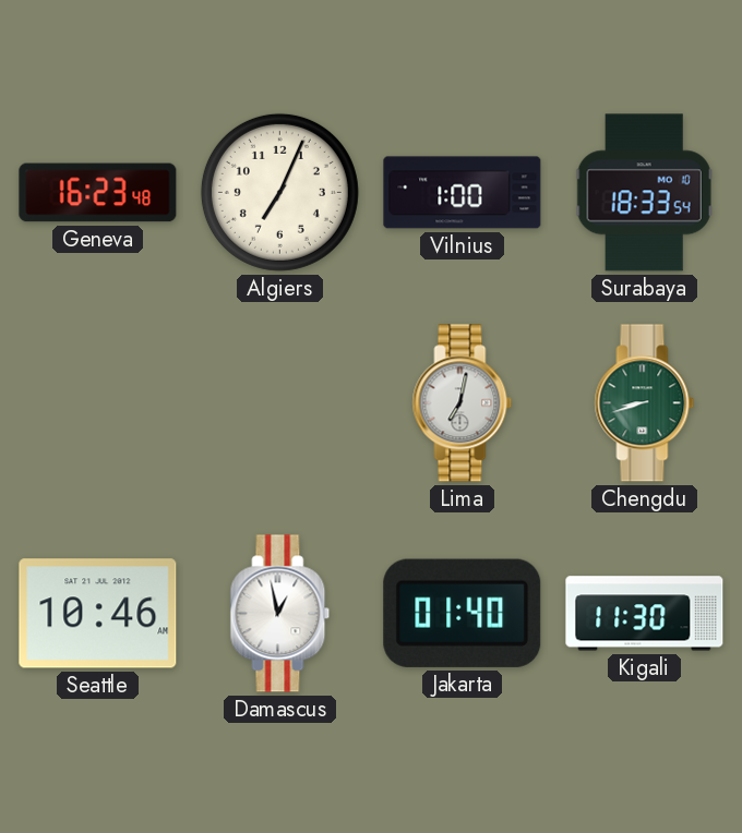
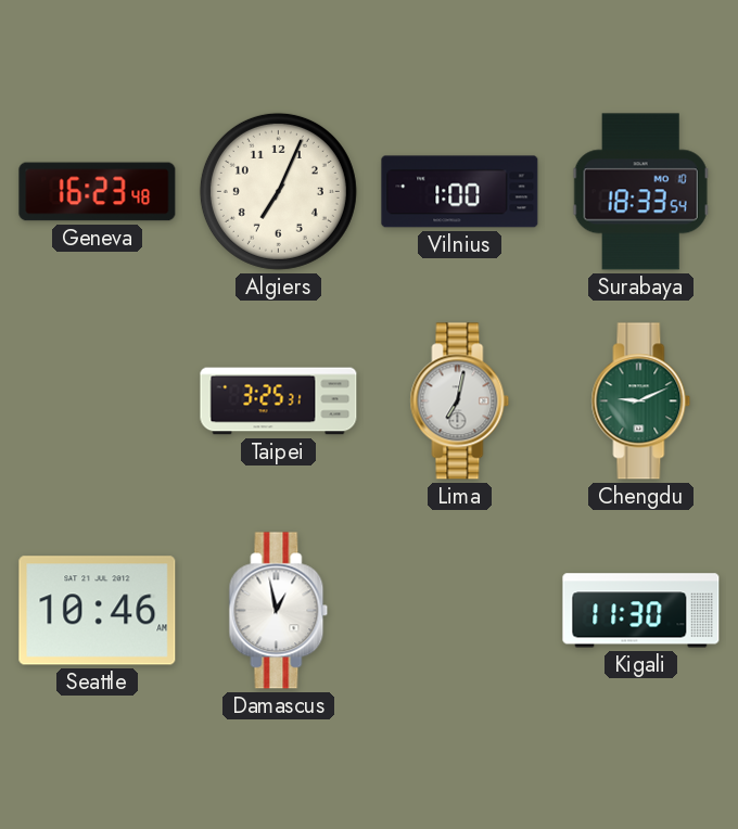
Taipei: none -> 3:25 (279, 401)
Chengdu: 8:42 -> 9:11 (641, 401)
Jakarta: 01:40 -> none (463, 613)
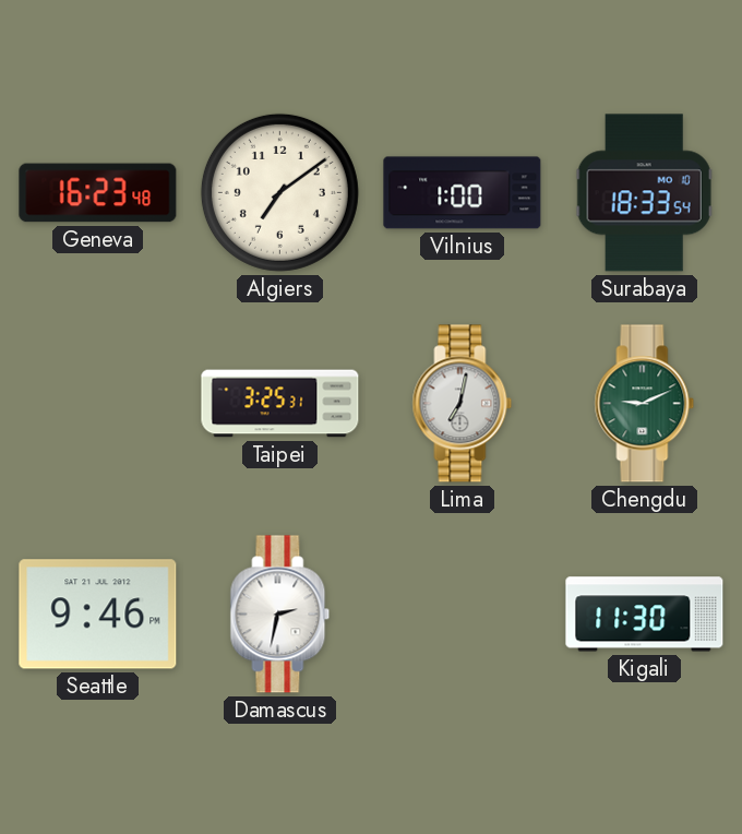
Algiers: 7:04 -> 7:09 (279, 192)
Seattle: 10:46 -> 9:46 (98, 615)
Damascus: 12:58 -> 2:32 (280, 615)
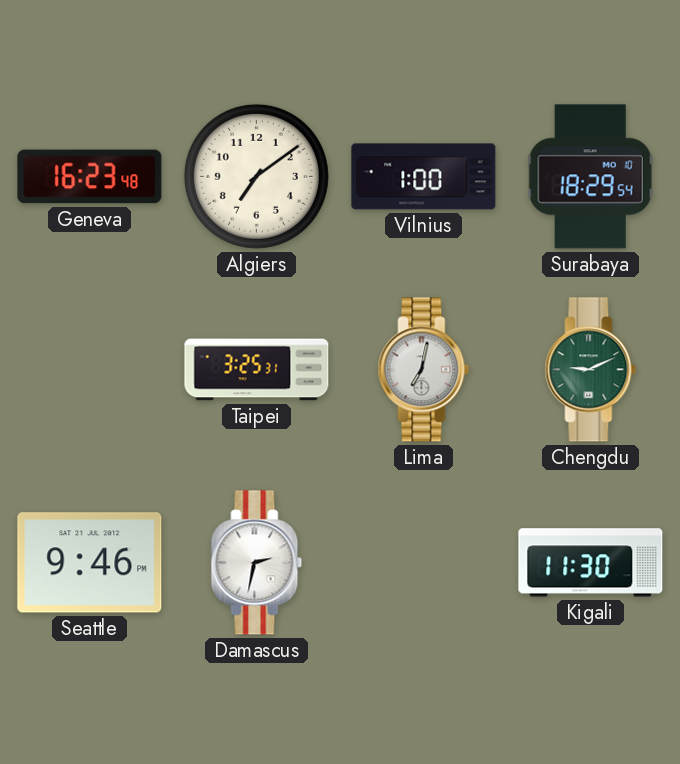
Surabaya: 18:33 -> 18:29 (590, 177)
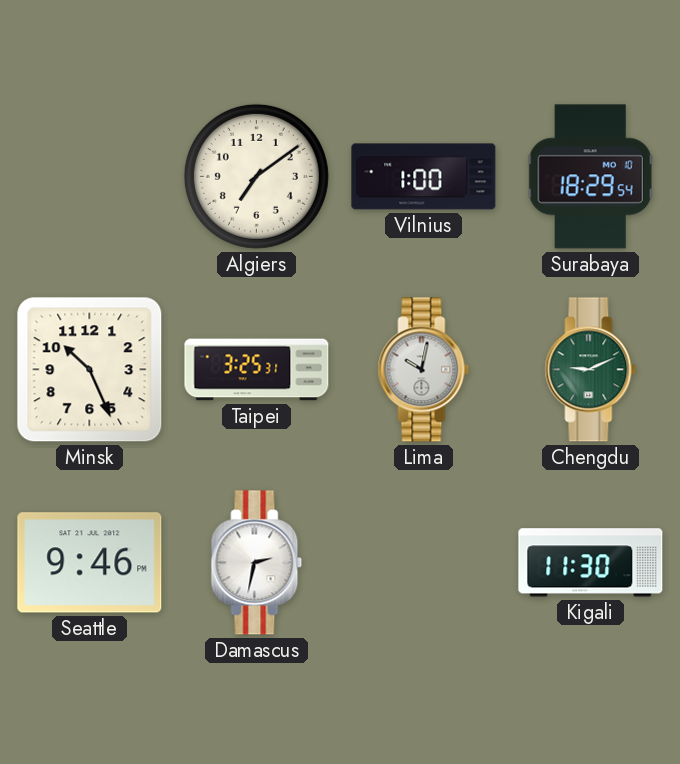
Geneva: 16:23 -> none (90, 177)
Minsk: none -> 10:26 (90, 370)
Lima: 7:02 -> 10:02 (424, 370)
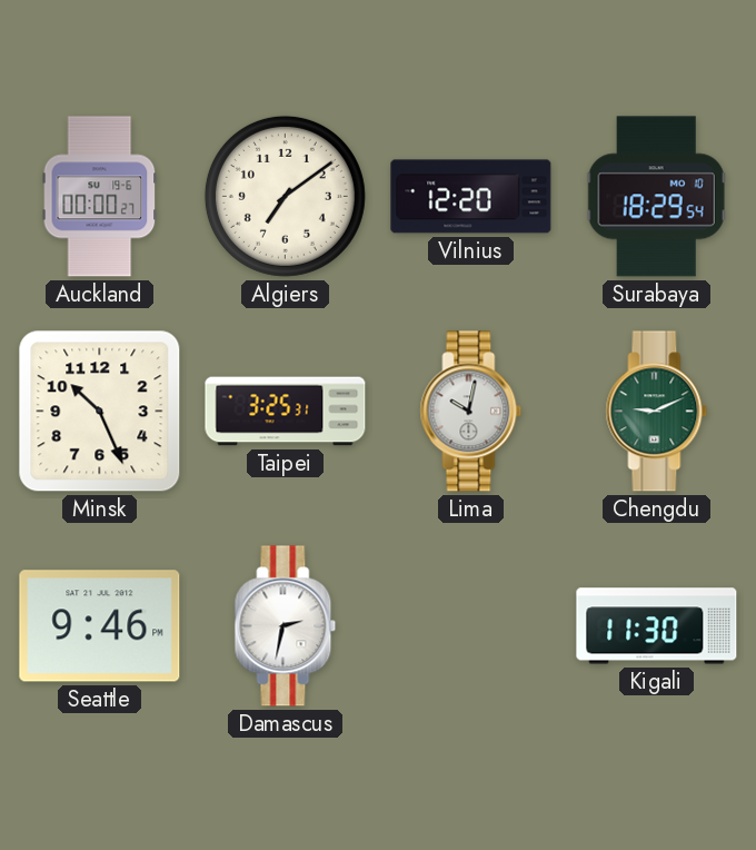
Auckland: none -> 00:00 (100, 197)
Vilnius: 1:00 -> 12:20 (471, 197)
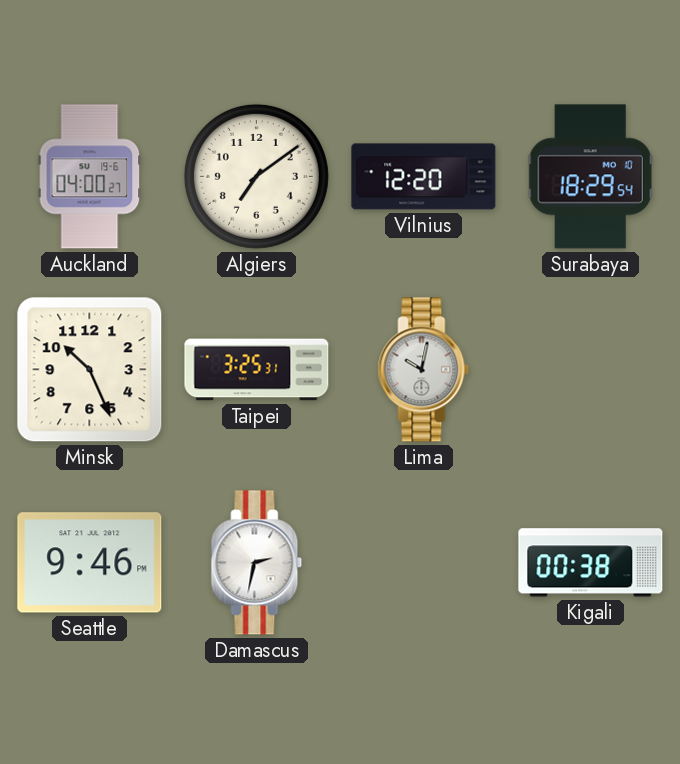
Auckland: 00:00 -> 04:00 (90, 177)
Chengdu: 9:11 -> none (657, 412)
Kigali: 11:30 -> 00:38 (591, 563)
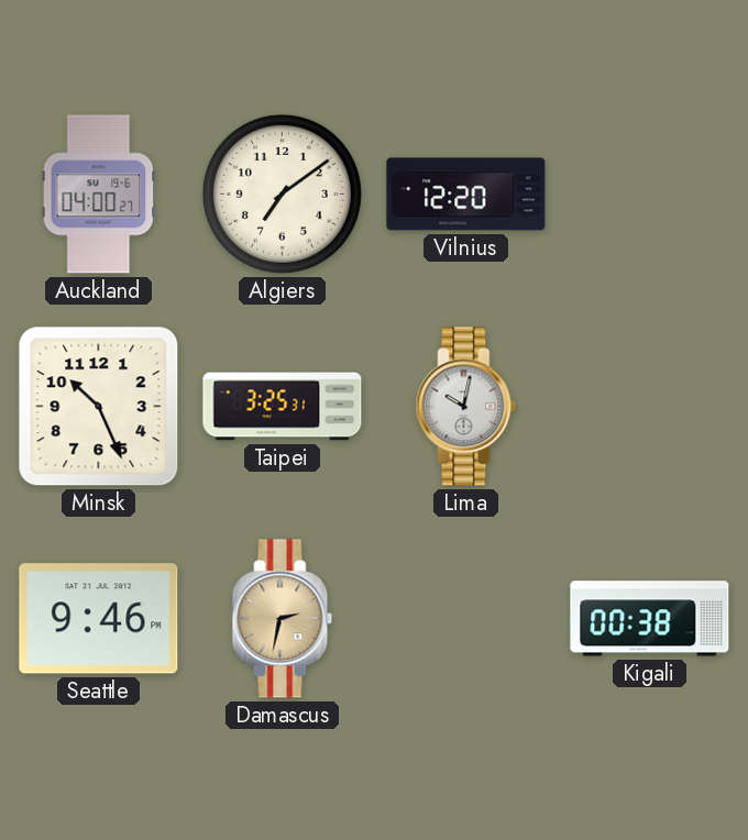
Surabaya: 18:29 -> none (590, 177)
Damascus dial: white -> champagne (283, 619)
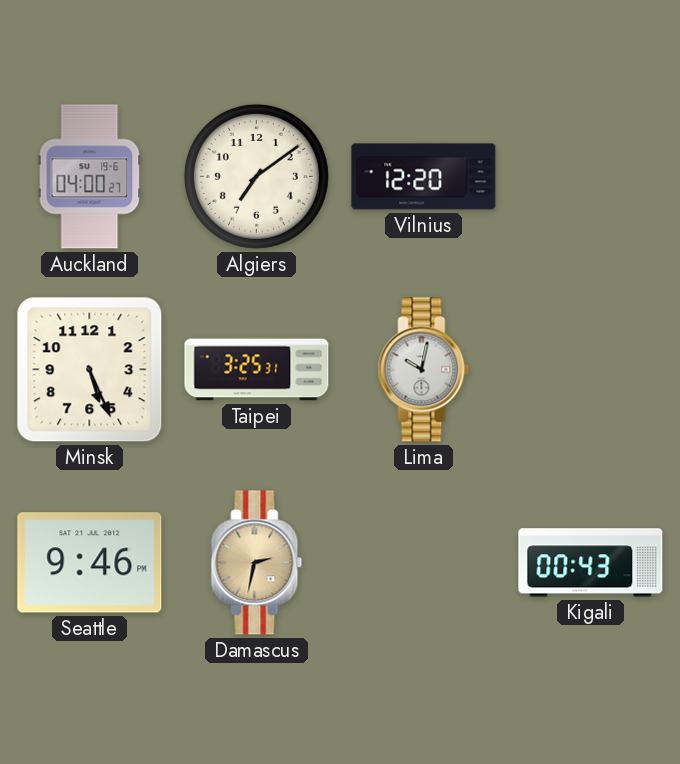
Minsk: 10:26 -> 5:26 (90, 370)
Kigali: 00:38 -> 00:43 (591, 563)
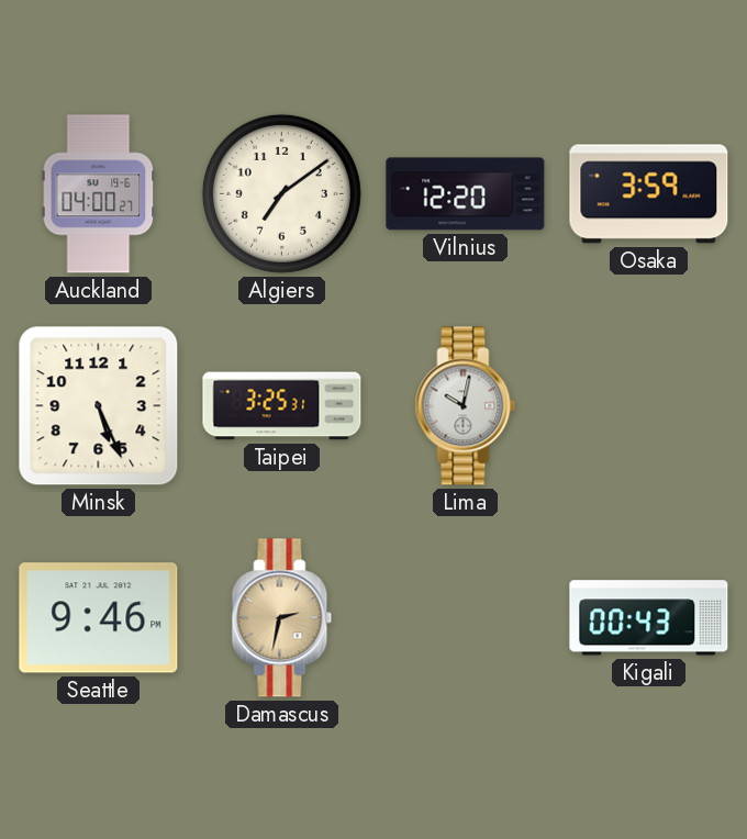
Osaka: none -> 3:59 (649, 194)
